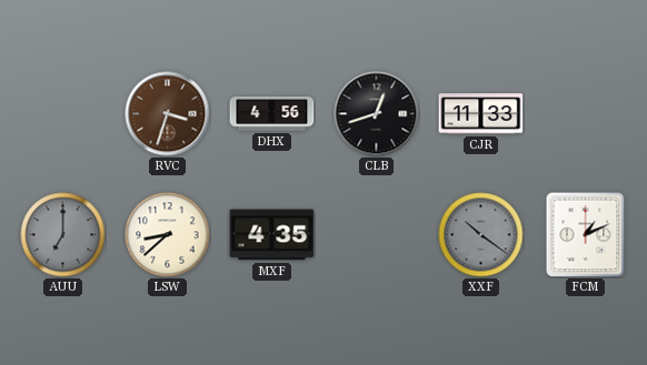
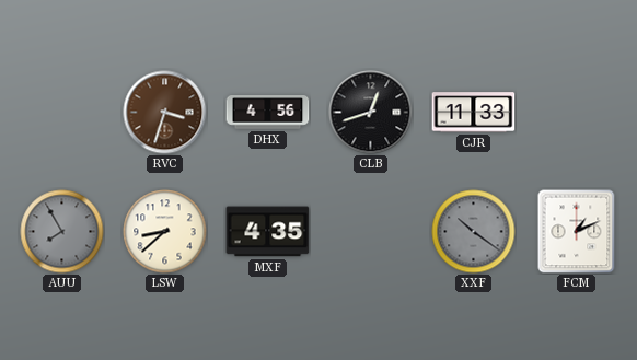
AUU: 7:00 -> 7:55 (62, 232)
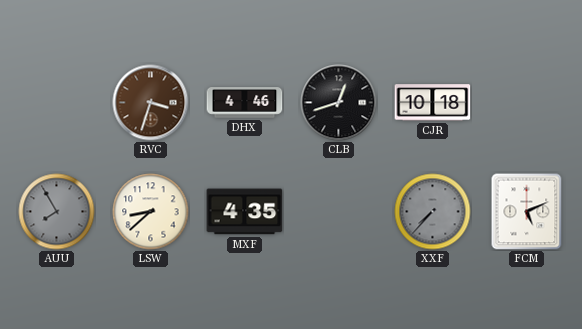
DHX: 4:56 -> 4:46 (245, 103)
CJR: 11:33 -> 10:18 (433, 103)
XXF: 10:21 -> 7:37 (433, 212)
FCM: 1:11 -> 5:11 (527, 212)
